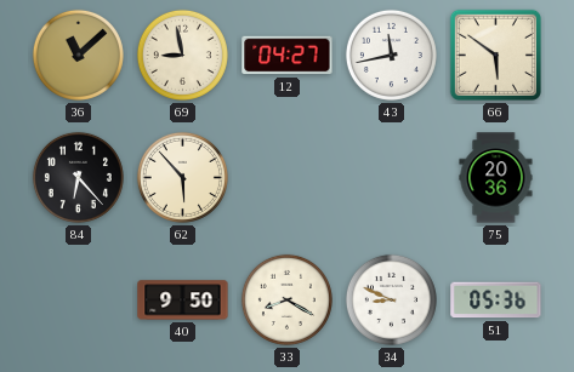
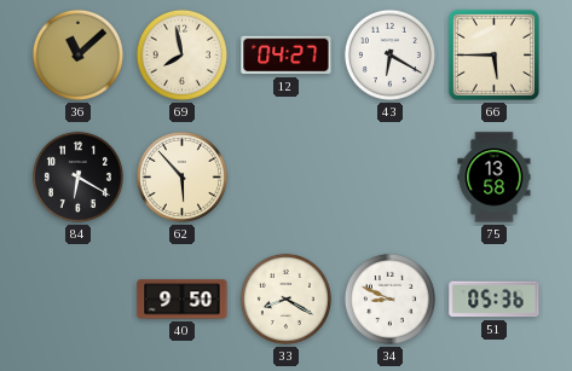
69: 8:58 -> 7:58 (181, 54)
43: 11:43 -> 6:20 (389, 54)
66: 5:51 -> 5:45 (493, 54)
84: 6:23 -> 6:20 (77, 176)
75: 20:36 -> 13:58 (495, 178)
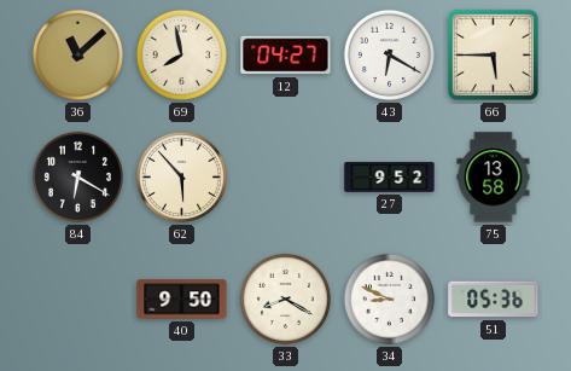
27: none -> 9:52 (390, 178)
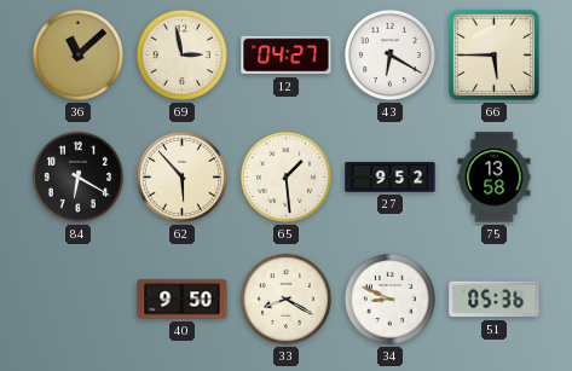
69: 7:58 -> 2:58 (181, 54)
65: none -> 1:29 (285, 176)
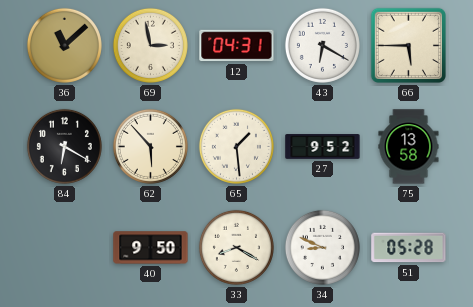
12: 04:27 -> 04:31 (237, 46)
51: 05:36 -> 05:28 (409, 248)
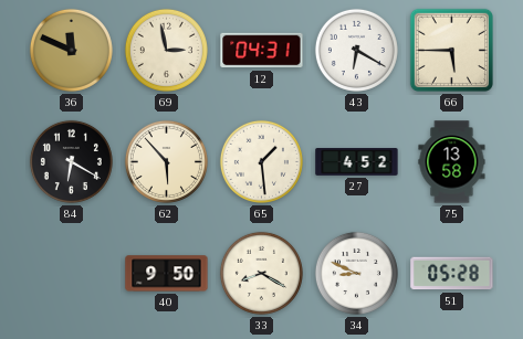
36: 11:08 -> 11:49 (71, 50)
27: 9:52 -> 4:52 (357, 162)
